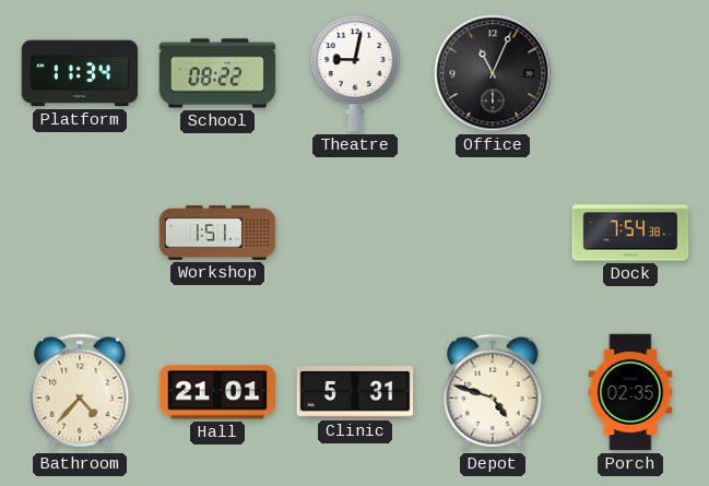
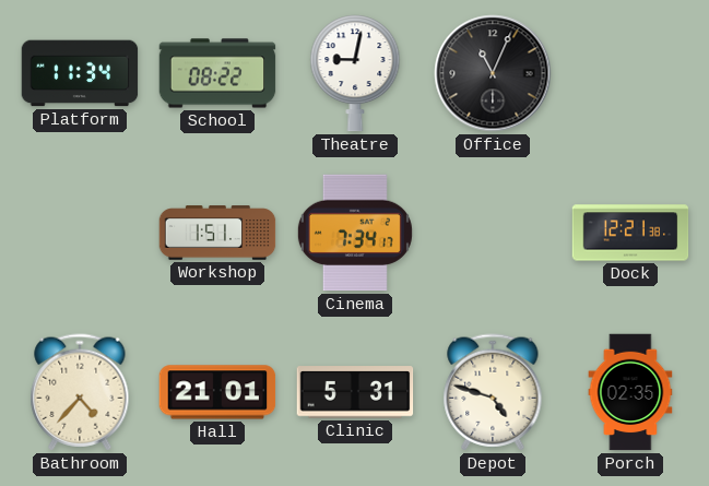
Cinema: none -> 7:34 (355, 233)
Dock: 7:54 -> 12:21 (630, 233)
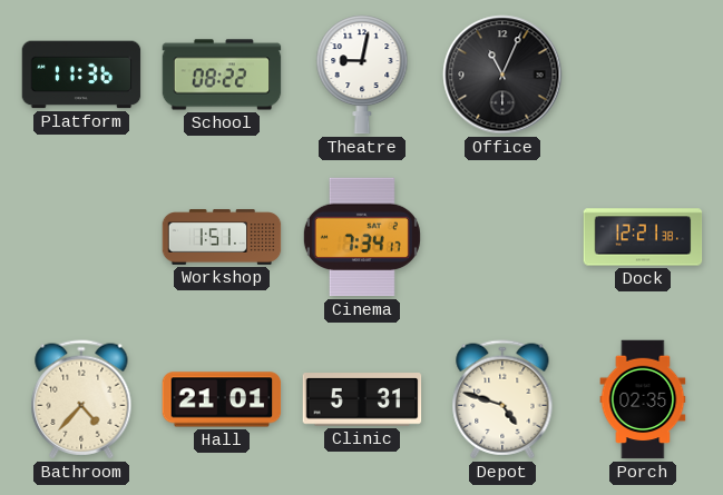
Platform: 11:34 -> 11:36 (81, 75)
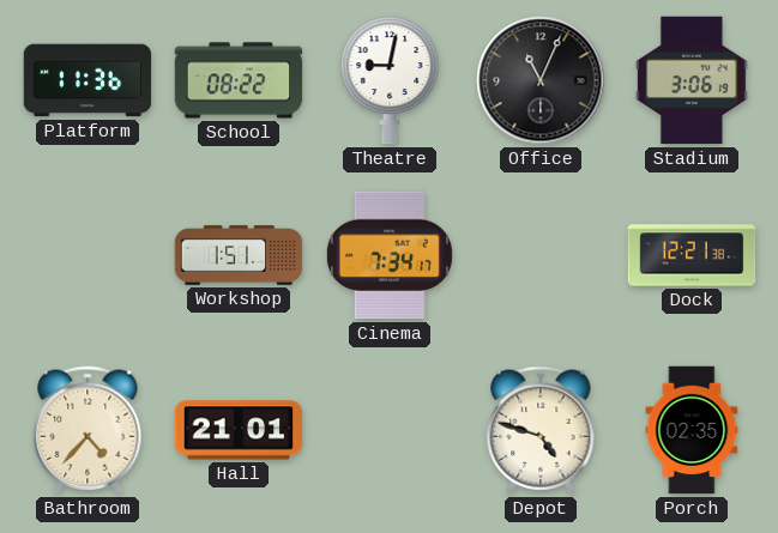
Stadium: none -> 3:06 (692, 80)
Clinic: 5:31 -> none (362, 399)
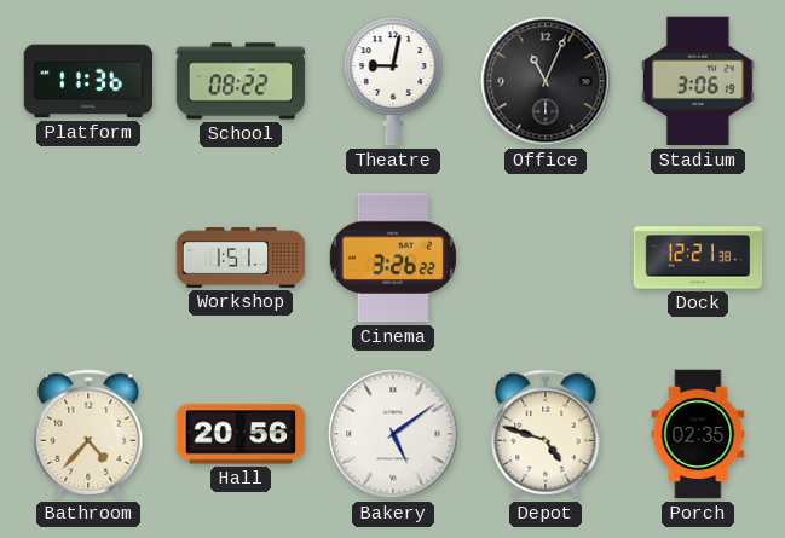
Cinema: 7:34 -> 3:26 (393, 258)
Hall: 21:01 -> 20:56 (241, 434)
Bakery: none -> 5:09 (393, 434)
